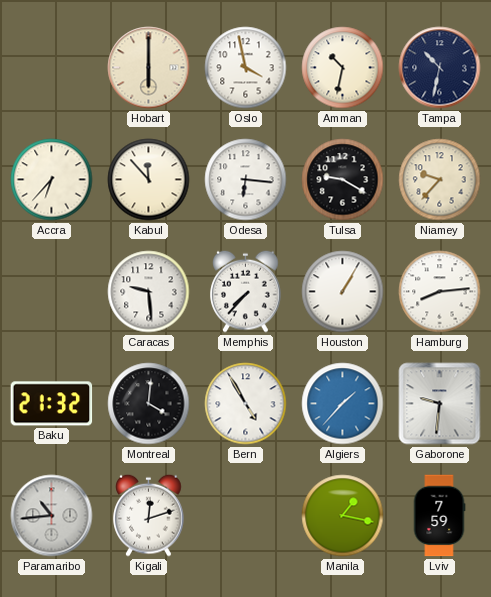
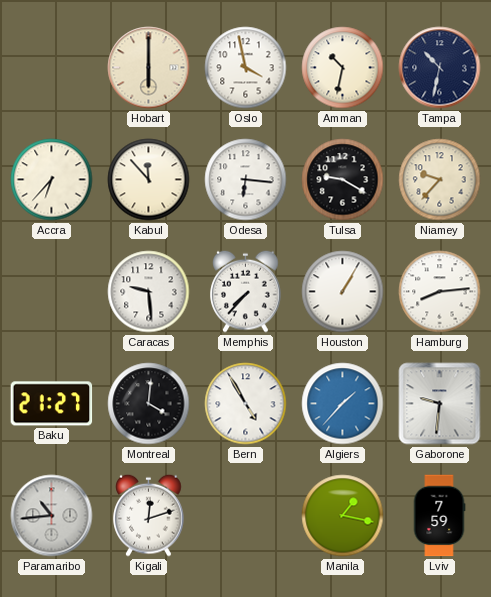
Baku: 21:32 -> 21:27 (52, 404)
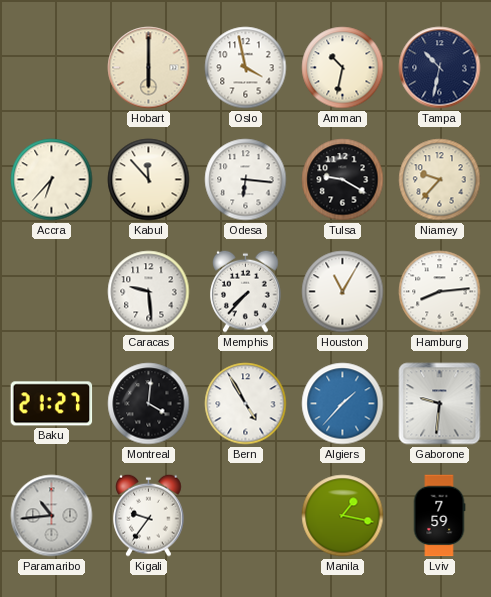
Houston: 1:05 -> 11:05 (343, 292)
Kigali: 12:12 -> 9:36 (149, 515)
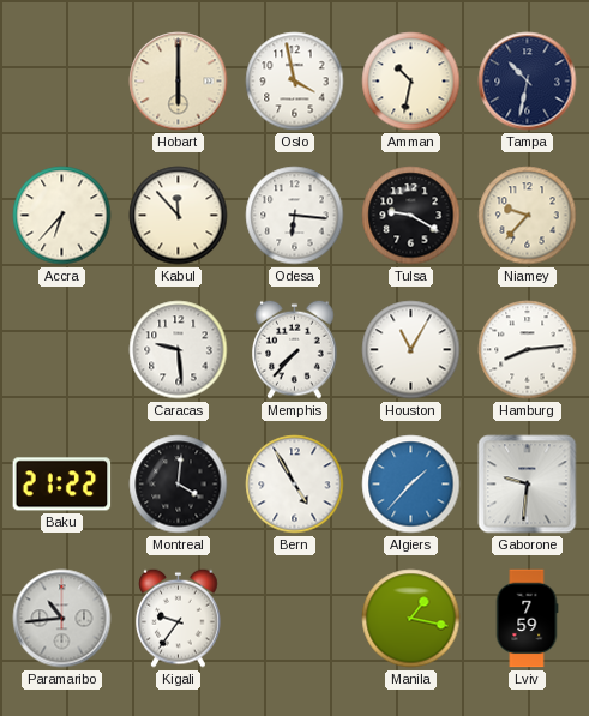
Baku: 21:27 -> 21:22 (62, 485)
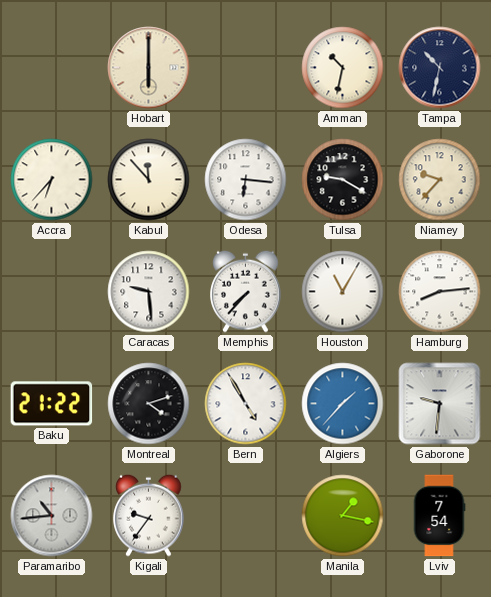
Oslo: 3:58 -> none (295, 82)
Montreal: 4:01 -> 4:12 (149, 404)
Lviv: 7:59 -> 7:54 (439, 516)
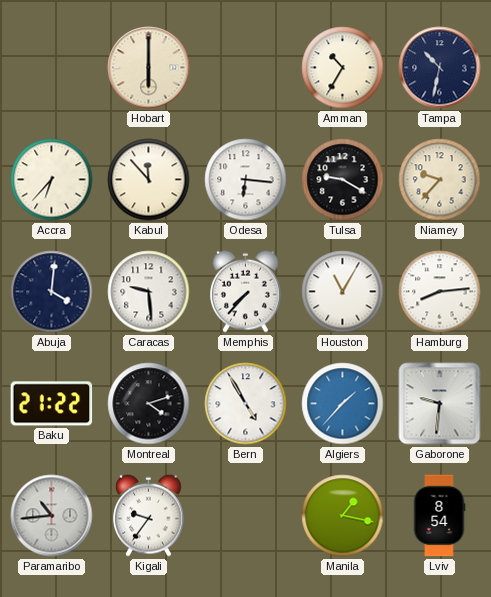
Amman: 10:32 -> 10:35 (343, 68)
Abuja: none -> 4:01 (52, 292)
Lviv: 7:54 -> 8:54 (439, 516)
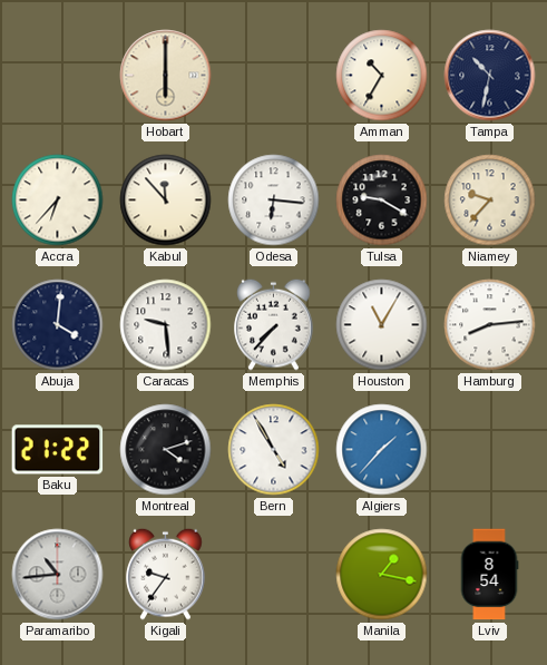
Gaborone: 9:31 -> none (440, 404)
